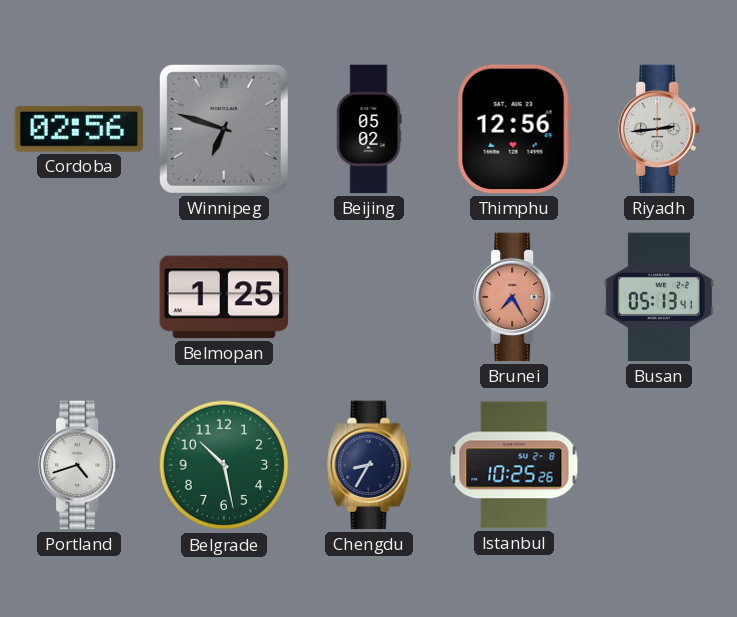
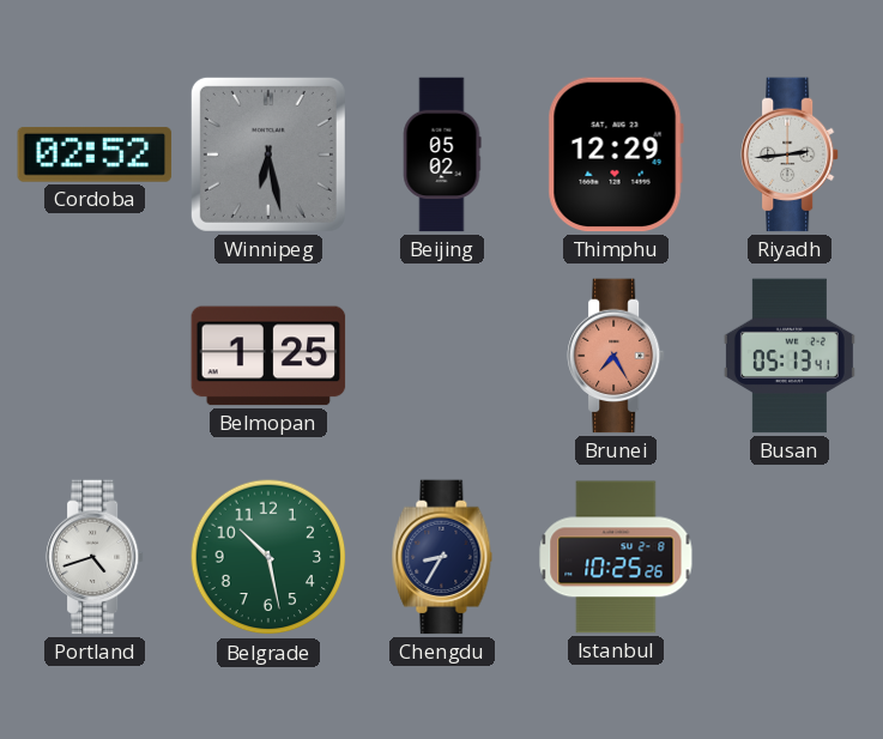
Cordoba: 02:56 -> 02:52 (95, 155)
Winnipeg: 6:48 -> 6:28 (268, 155)
Thimphu: 12:56 -> 12:29 (616, 155)
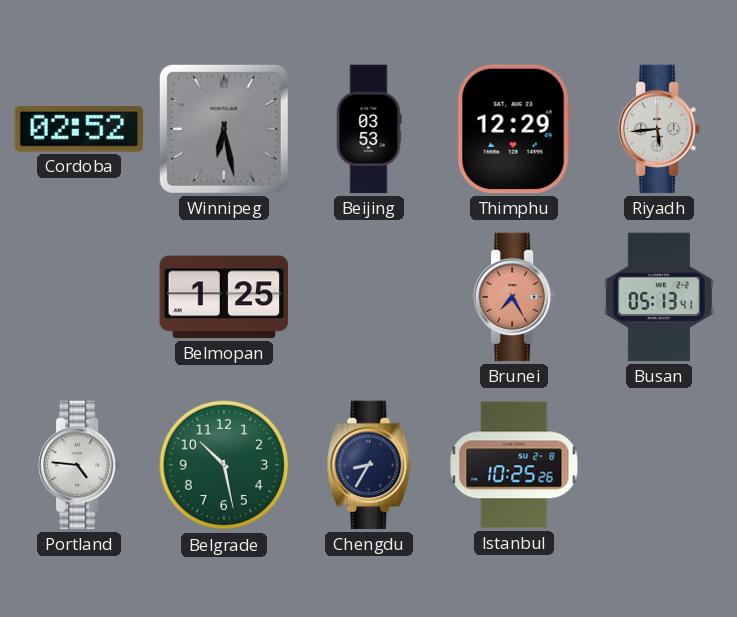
Beijing: 05:02 -> 03:53 (369, 129)
Riyadh: 2:44 -> 5:44 (659, 129)
Portland: 4:42 -> 4:46 (79, 465)
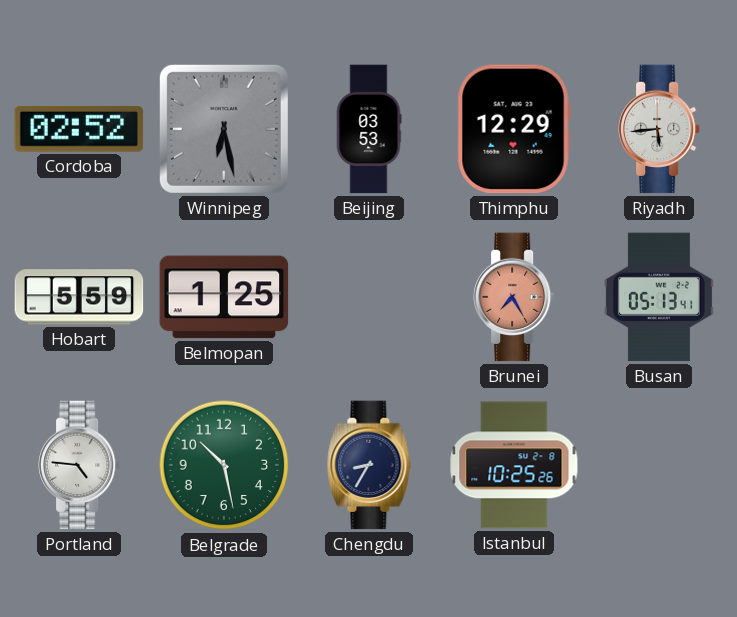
Hobart: none -> 5:59 (79, 297)
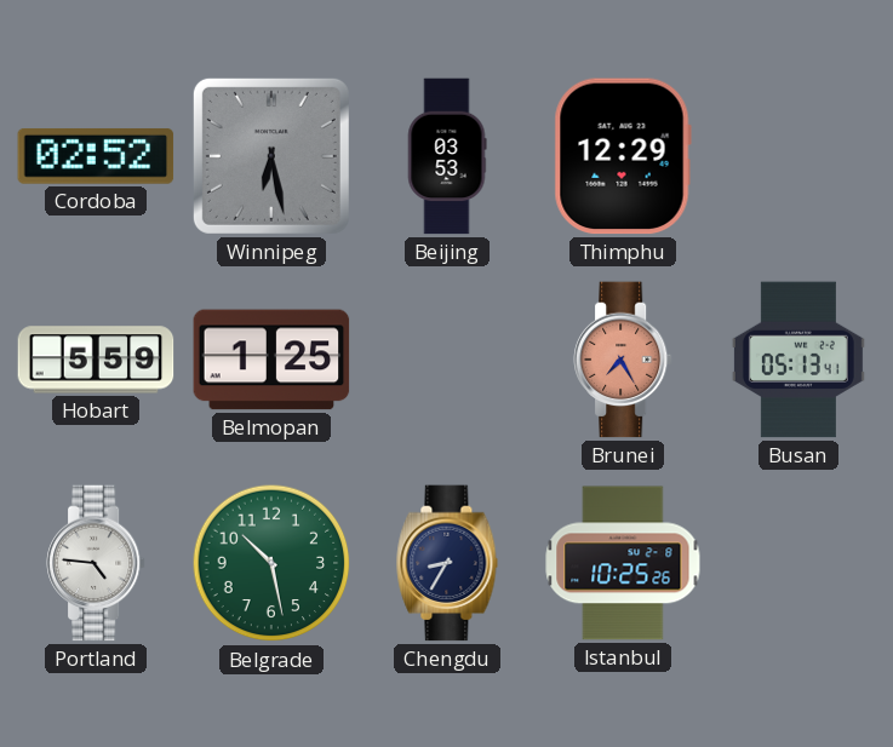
Riyadh: 5:44 -> none (659, 129)
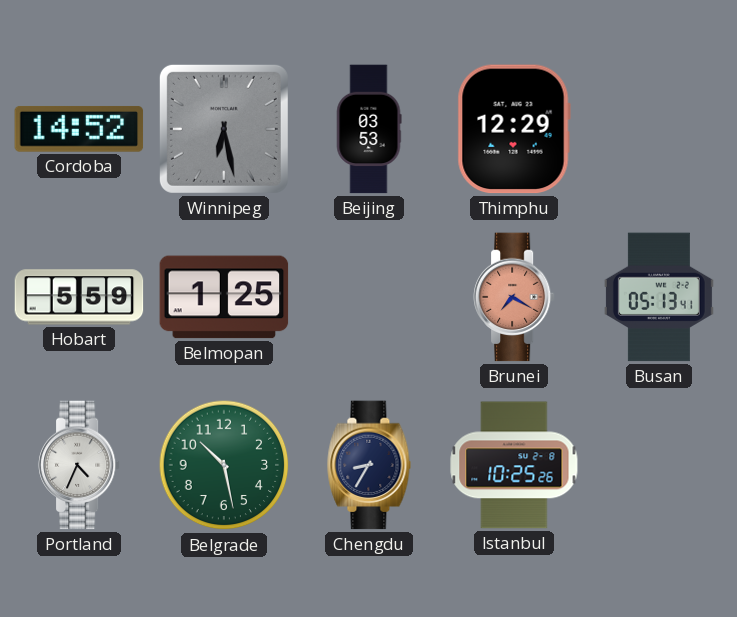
Cordoba: 02:52 -> 14:52 (79, 129)
Brunei: 7:25 -> 7:20 (514, 297)
Portland: 4:46 -> 4:34 (79, 465)
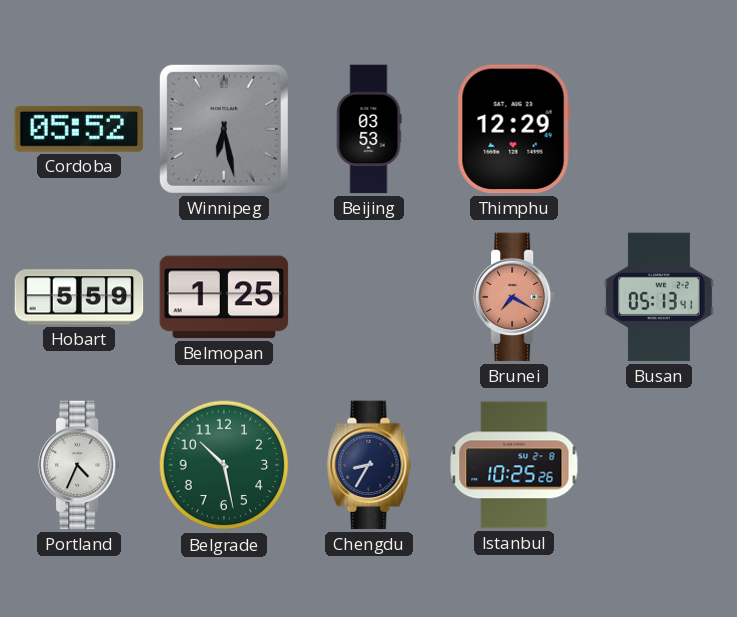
Cordoba: 14:52 -> 05:52 (79, 129)
